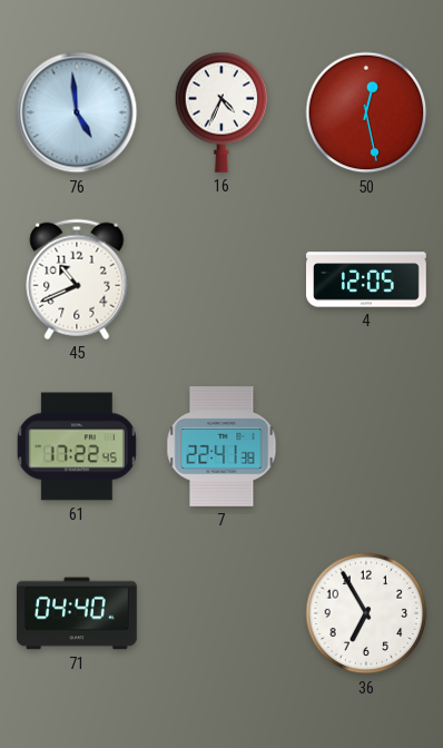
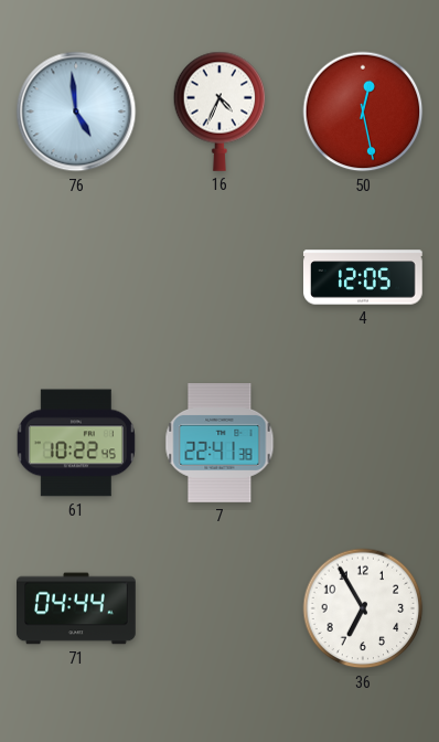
45: 10:41 -> none (77, 279)
61: 17:22 -> 10:22 (76, 443)
71: 04:40 -> 04:44 (76, 608)
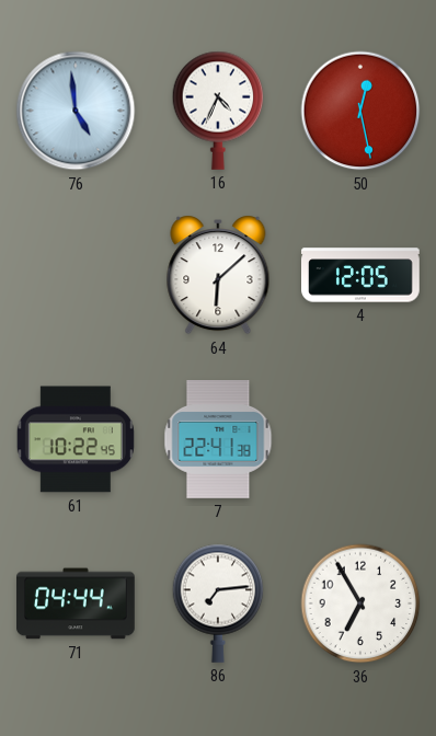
64: none -> 6:08 (218, 275)
86: none -> 7:14 (218, 603)
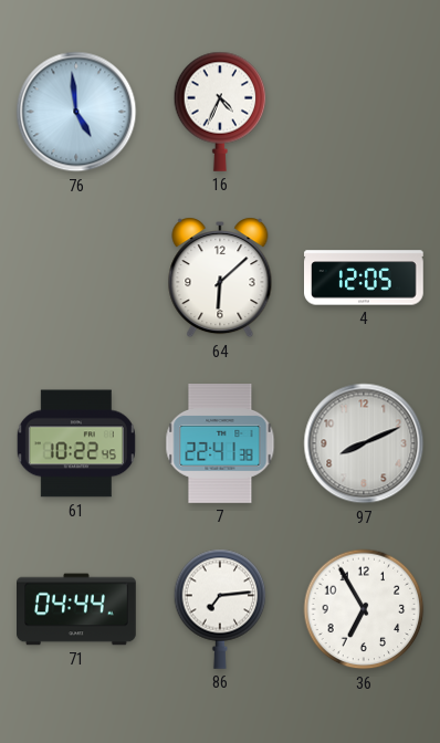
50: 12:28 -> none (360, 111)
97: none -> 8:11 (364, 443)
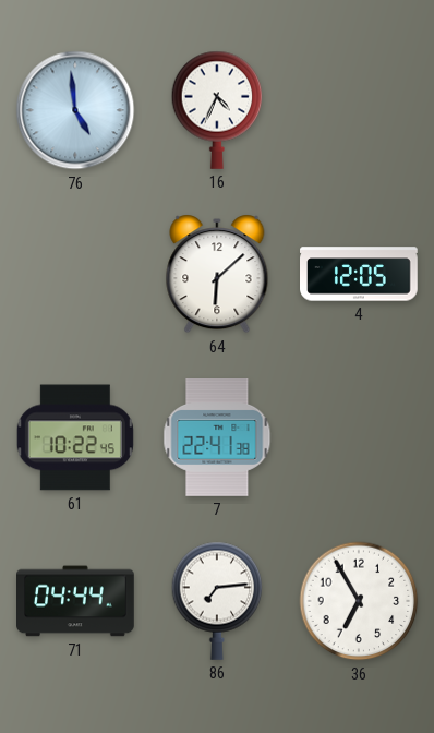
97: 8:11 -> none (364, 443)
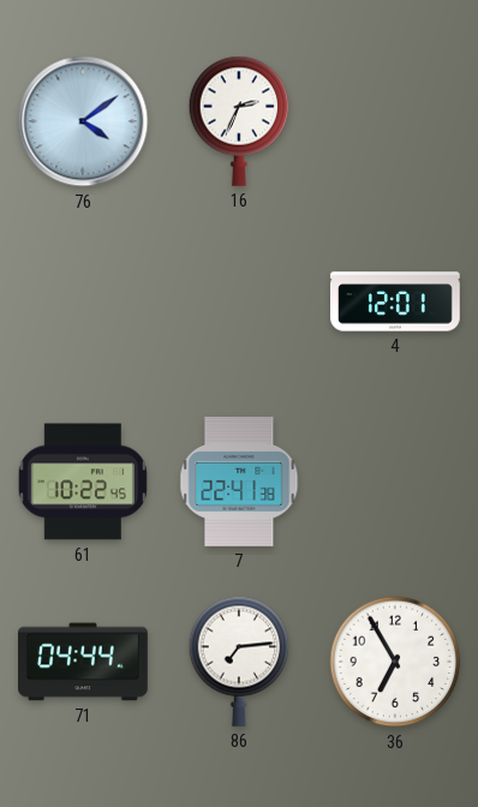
76: 4:59 -> 4:09 (83, 121)
16: 4:34 -> 2:34 (239, 121)
64: 6:08 -> none (217, 274)
4: 12:05 -> 12:01 (396, 301)
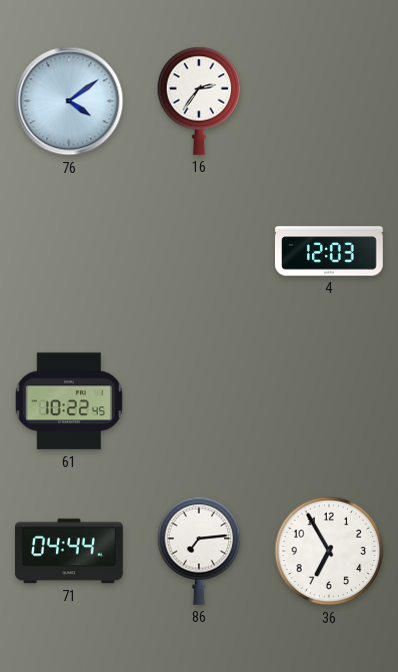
16: 2:34 -> 2:36 (199, 101)
4: 12:01 -> 12:03 (330, 251)
7: 22:41 -> none (239, 483)
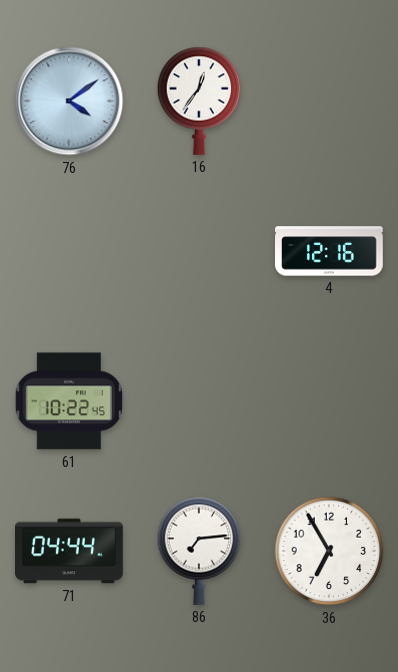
16: 2:36 -> 12:36 (199, 101)
4: 12:03 -> 12:16 (330, 251)
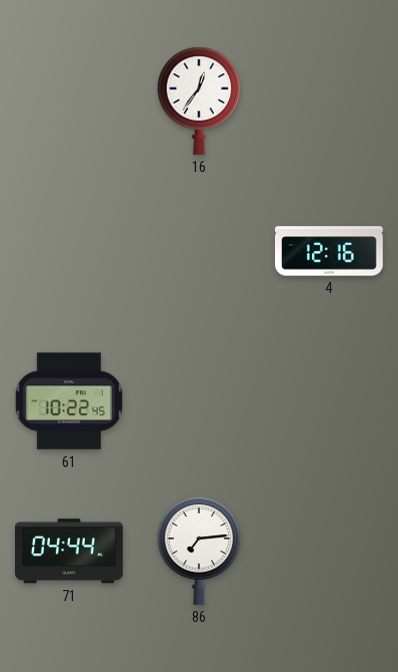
76: 4:09 -> none (69, 101)
36: 6:55 -> none (329, 551)
